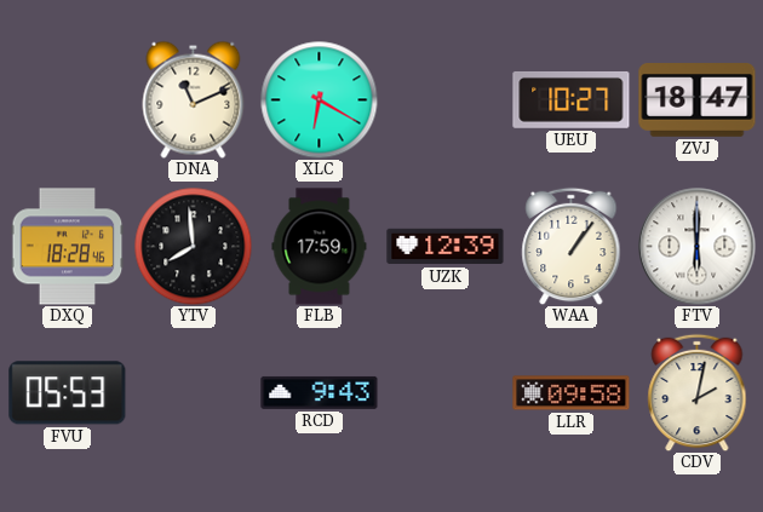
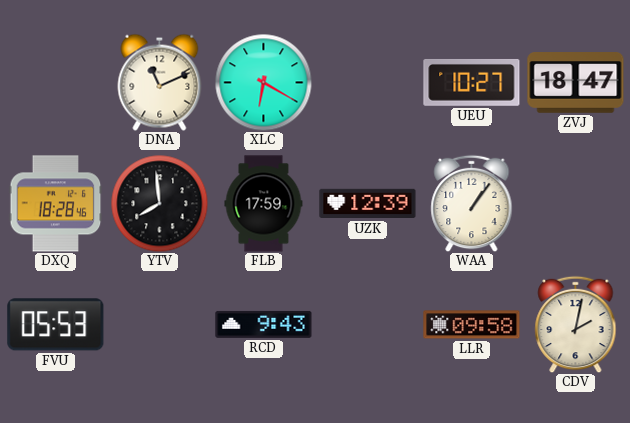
FTV: 6:00 -> none (698, 247)
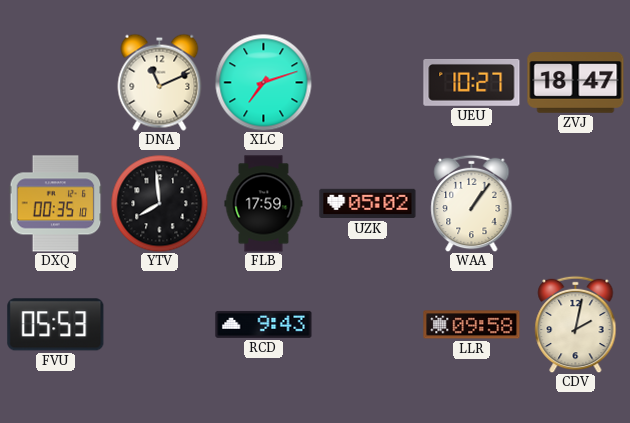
XLC: 6:20 -> 7:12 (263, 82)
DXQ: 18:28 -> 00:35 (56, 204)
UZK: 12:39 -> 05:02 (368, 204)
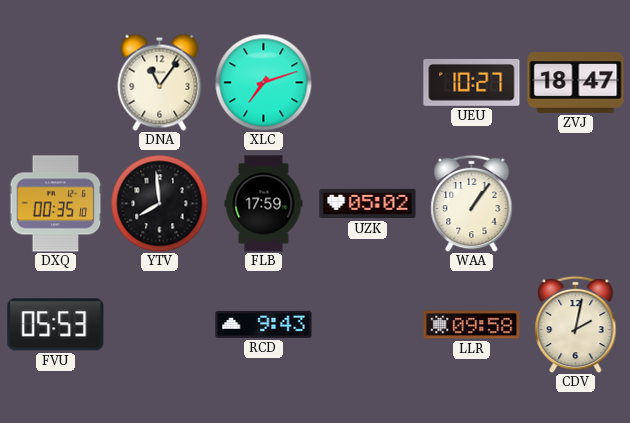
DNA: 11:11 -> 11:06 (160, 82)
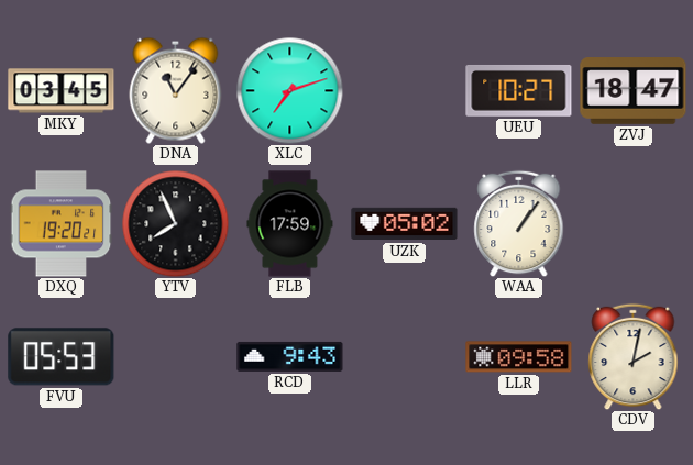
MKY: none -> 03:45 (62, 91)
DXQ: 00:35 -> 19:20 (62, 224)
YTV: 7:59 -> 7:56 (175, 223)
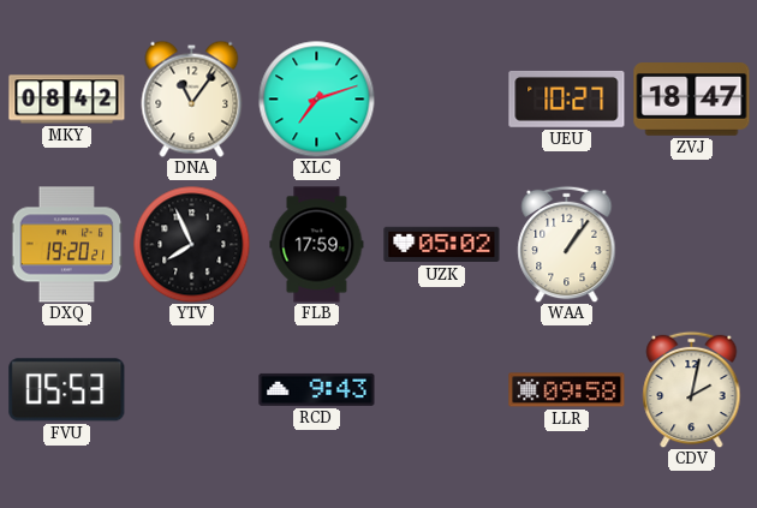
MKY: 03:45 -> 08:42 (67, 100)
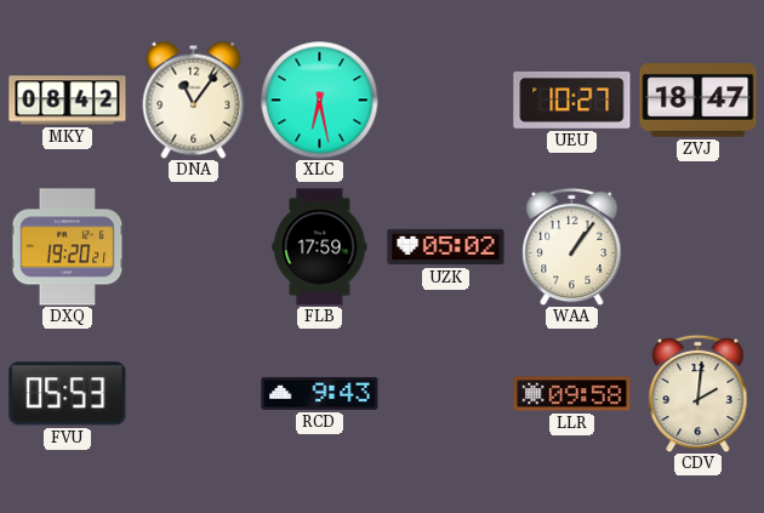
XLC: 7:12 -> 6:28 (319, 99)
YTV: 7:56 -> none (191, 244)
CDV: 2:02 -> 2:01 (699, 393)
